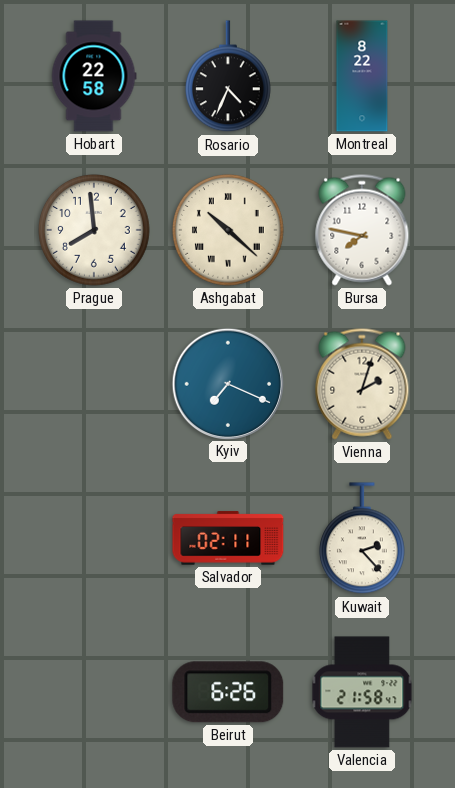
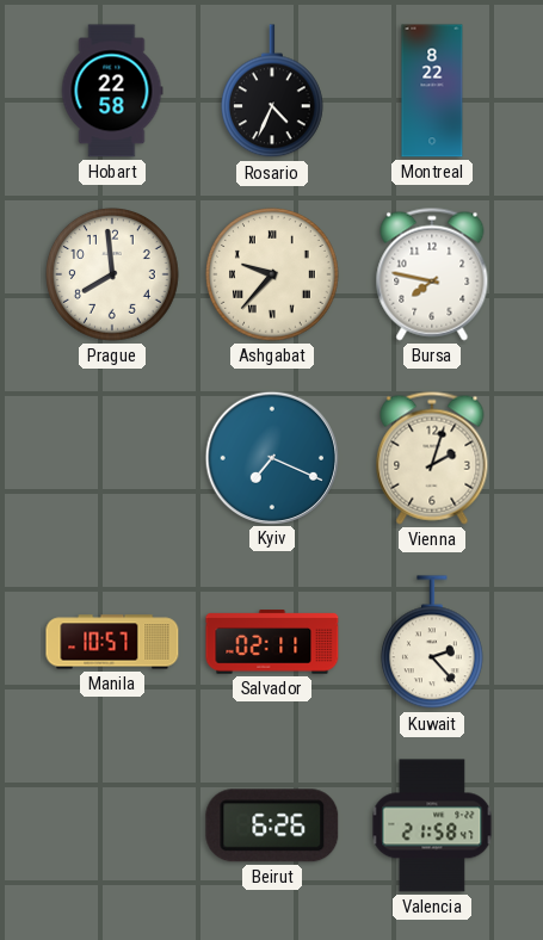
Ashgabat: 10:22 -> 9:37 (273, 276)
Manila: none -> 10:57 (112, 642)
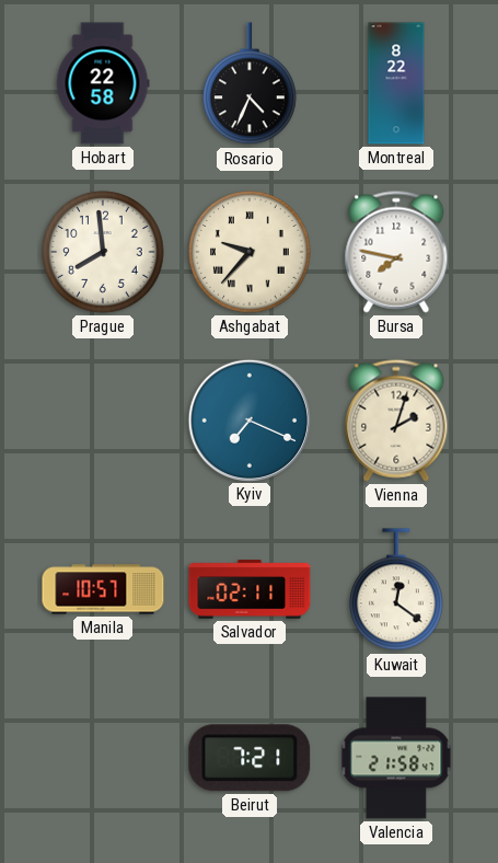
Kuwait: 2:23 -> 12:21 (396, 590)
Beirut: 6:26 -> 7:21 (250, 758)
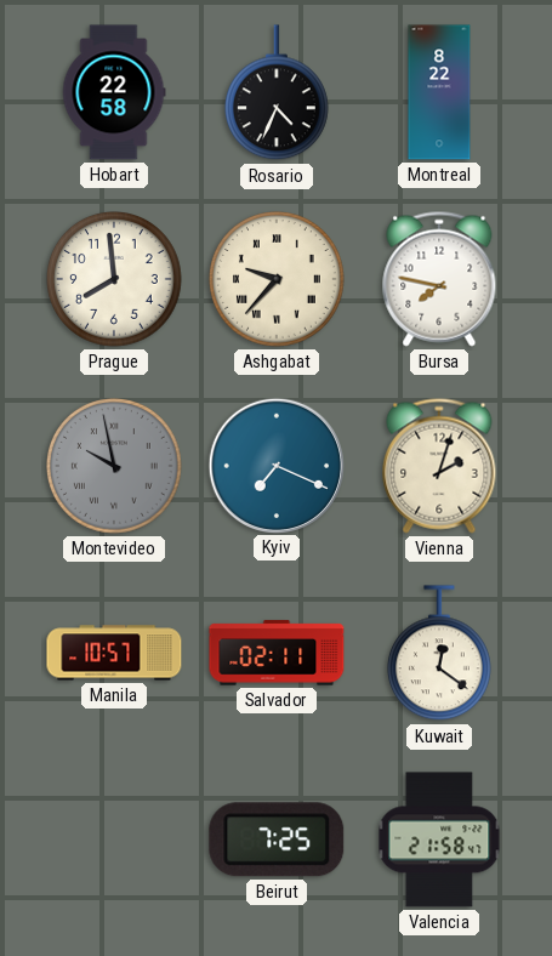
Montevideo: none -> 9:58 (115, 467)
Beirut: 7:21 -> 7:25 (277, 840)
